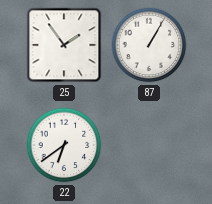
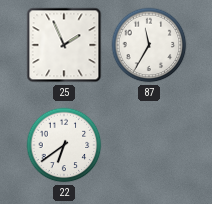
25: 1:54 -> 1:56 (64, 45)
87: 1:05 -> 11:35 (149, 45)
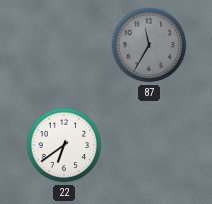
25: 1:56 -> none (64, 45)
87 dial: white -> grey (149, 45)
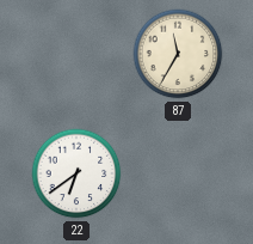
87 dial: grey -> cream (178, 54)
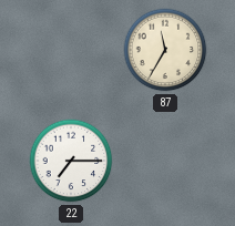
22: 6:39 -> 7:15 (71, 161)
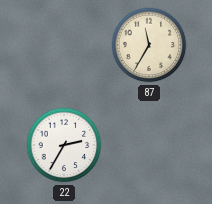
22: 7:15 -> 2:35 (64, 145)
